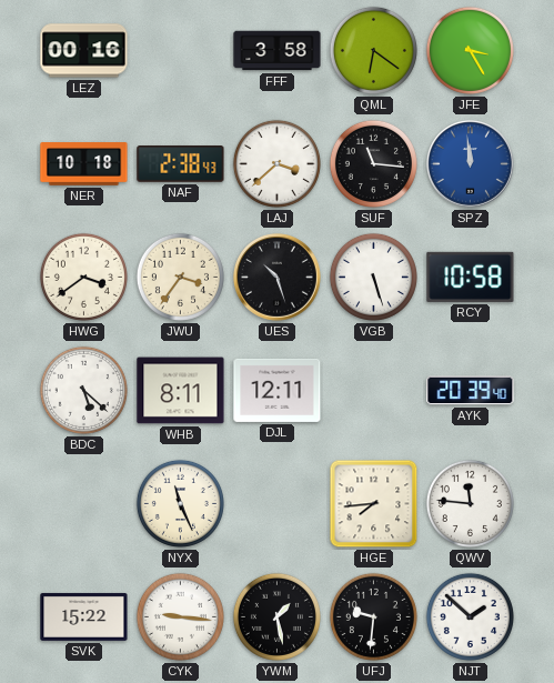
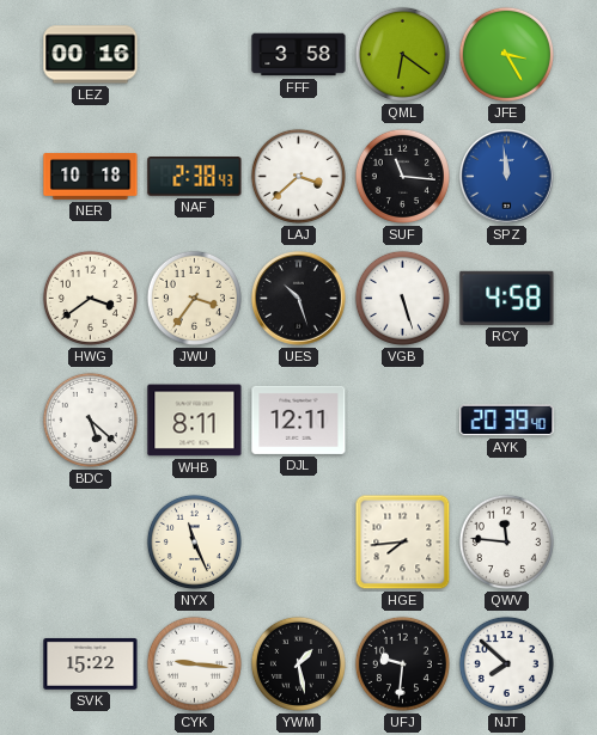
RCY: 10:58 -> 4:58 (507, 298)
NJT: 1:52 -> 7:52 (506, 663)
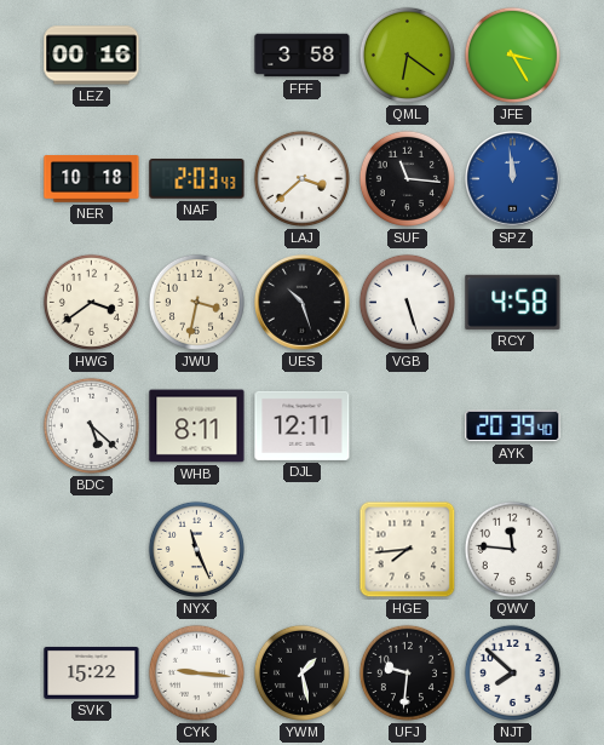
NAF: 2:38 -> 2:03 (197, 179)
JWU: 3:36 -> 3:32 (196, 302)
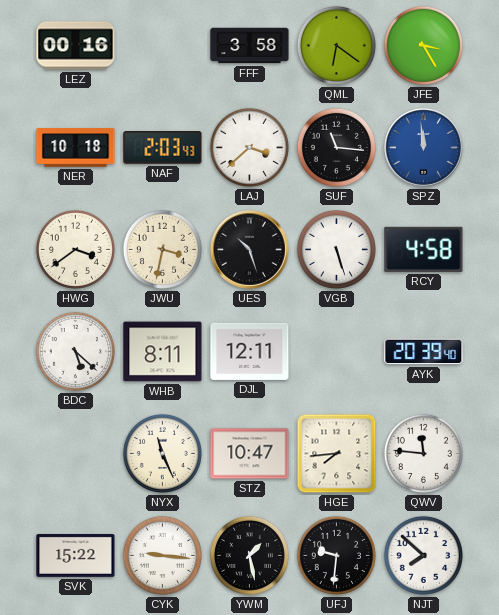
STZ: none -> 10:47 (250, 454)
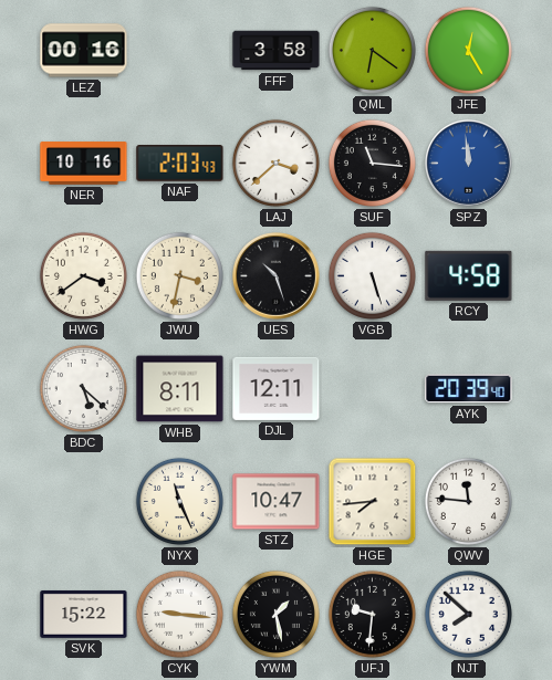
JFE: 3:25 -> 12:25 (468, 50)
NER: 10:18 -> 10:16 (84, 164)
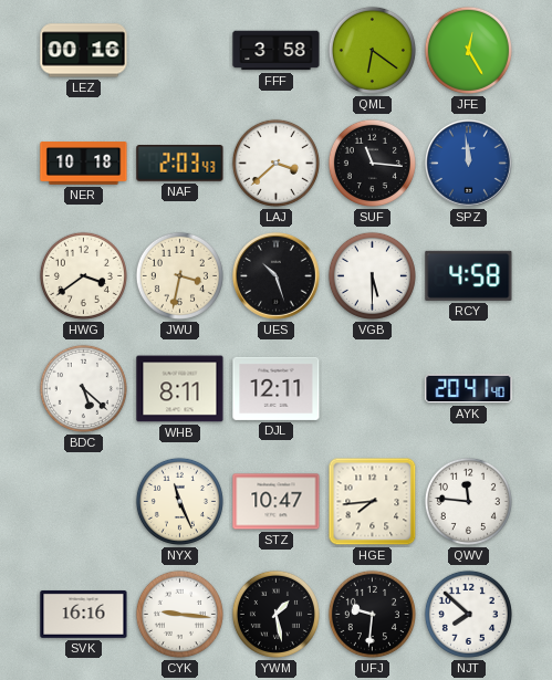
NER: 10:16 -> 10:18 (84, 164)
VGB: 5:27 -> 5:30 (372, 275)
AYK: 20:39 -> 20:41 (469, 389)
SVK: 15:22 -> 16:16 (84, 614)
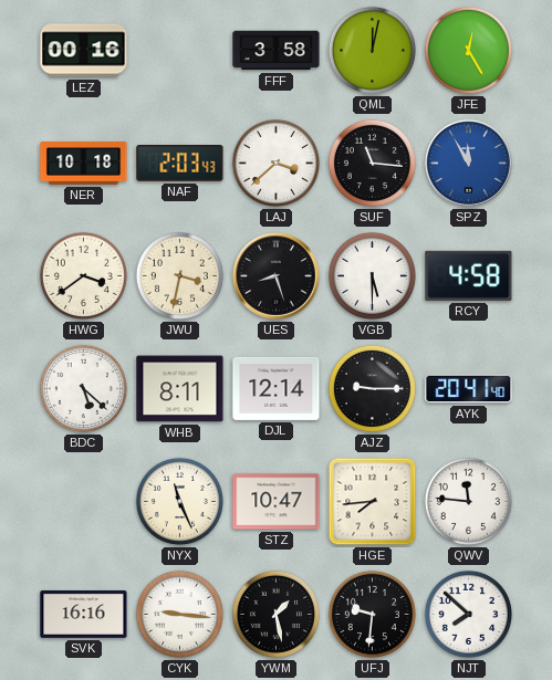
QML: 6:21 -> 12:02 (372, 50)
SPZ: 11:59 -> 11:55 (469, 164)
UES: 10:27 -> 8:27 (277, 276)
DJL: 12:11 -> 12:14 (277, 388)
AJZ: none -> 9:15 (372, 388)
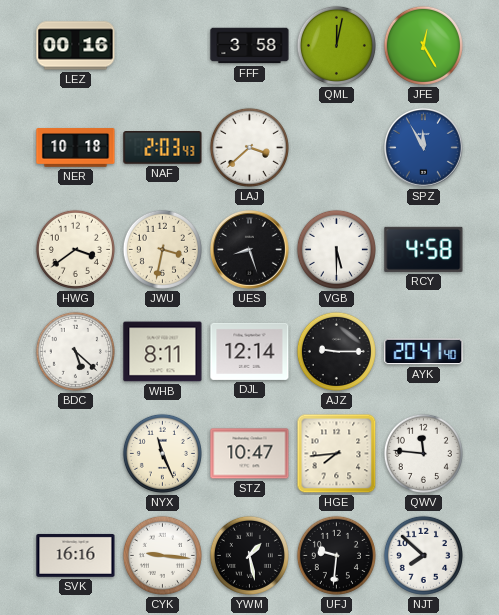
SUF: 11:16 -> none (372, 163)
